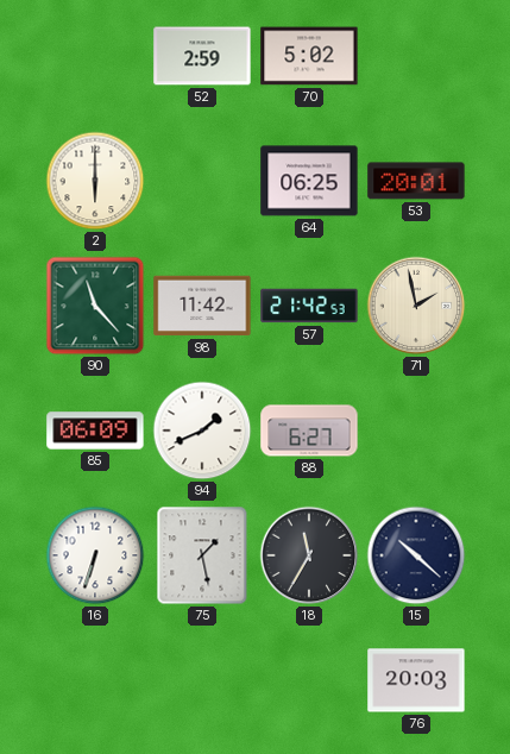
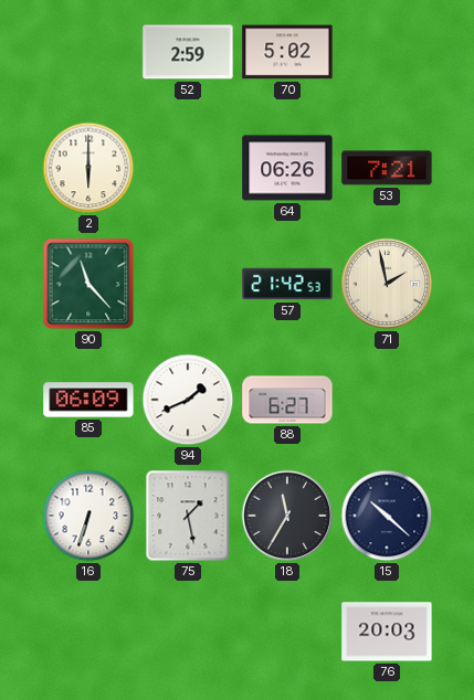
64: 06:25 -> 06:26 (287, 168)
53: 20:01 -> 7:21 (387, 168)
98: 11:42 -> none (202, 306)
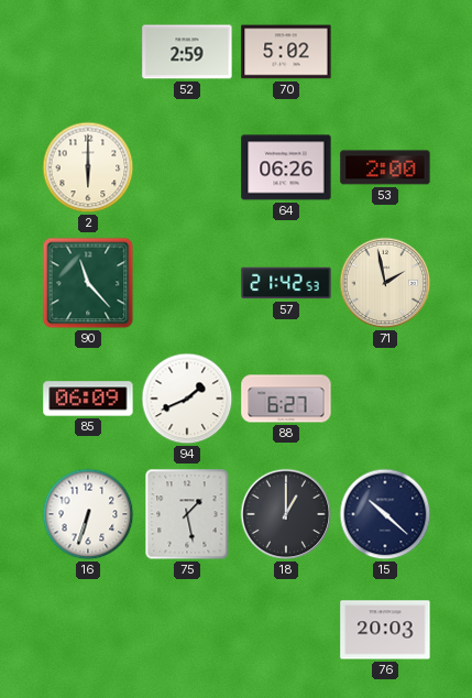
53: 7:21 -> 2:00 (385, 167)
18: 11:35 -> 1:00 (286, 514)
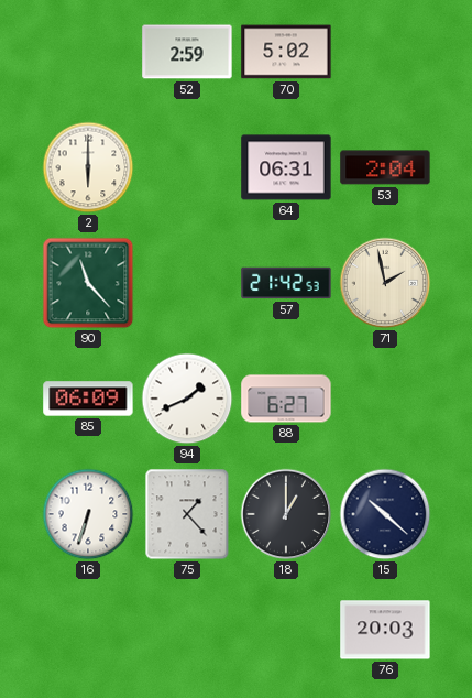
64: 06:26 -> 06:31 (286, 167)
53: 2:00 -> 2:04 (385, 167)
75: 1:28 -> 1:23 (187, 514)
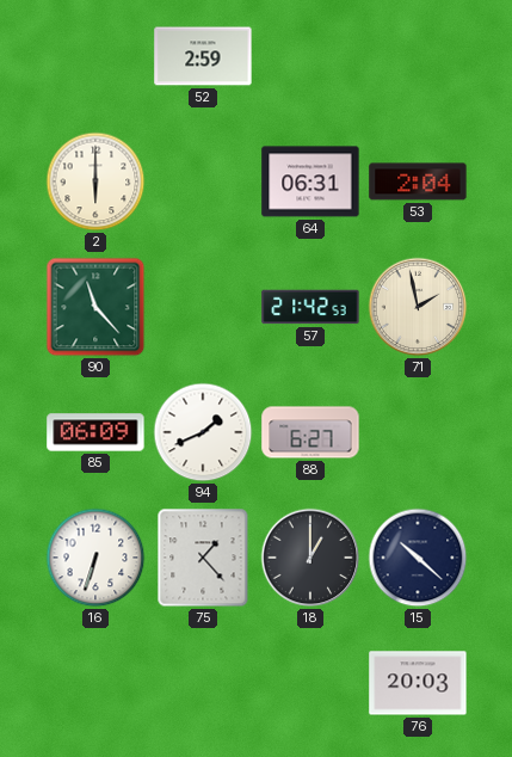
70: 5:02 -> none (286, 52)
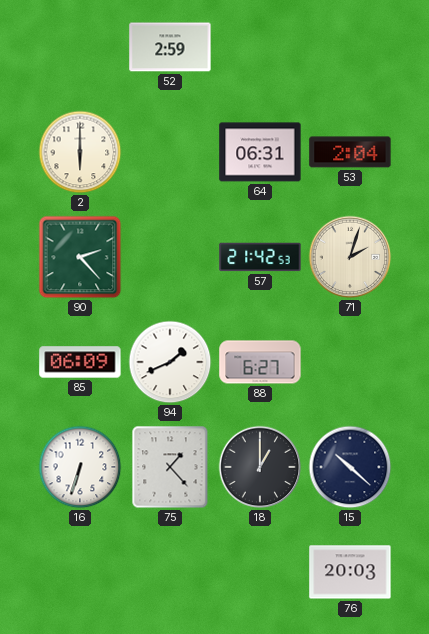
90: 11:23 -> 2:23 (80, 257)
71: 1:58 -> 2:03 (350, 257)
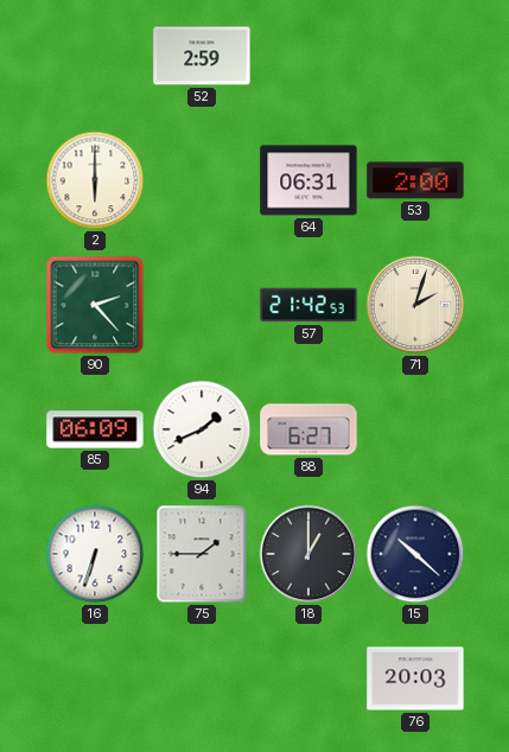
53: 2:04 -> 2:00 (415, 180)
75: 1:23 -> 1:45 (202, 554)
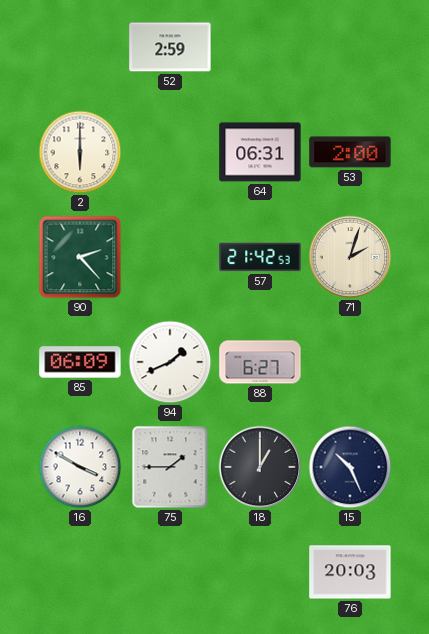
16: 6:33 -> 3:50 (80, 467)
15: 10:22 -> 10:26 (350, 467)
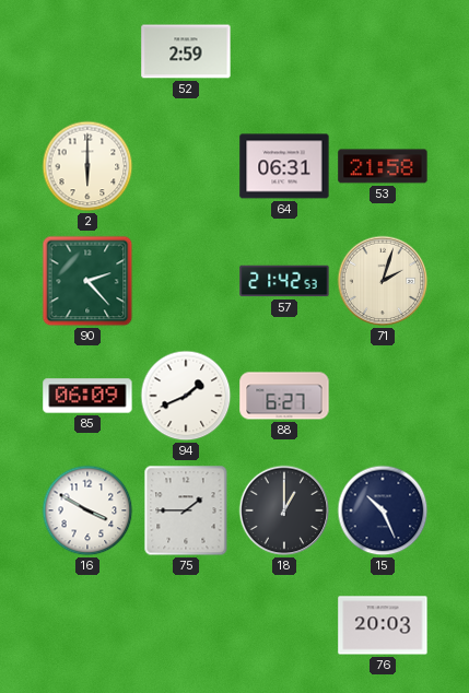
53: 2:00 -> 21:58 (383, 166)
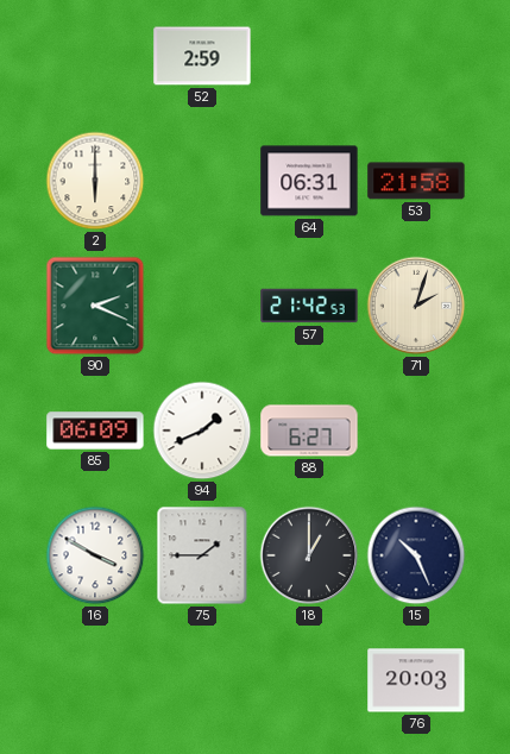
90: 2:23 -> 2:19 (95, 306)
